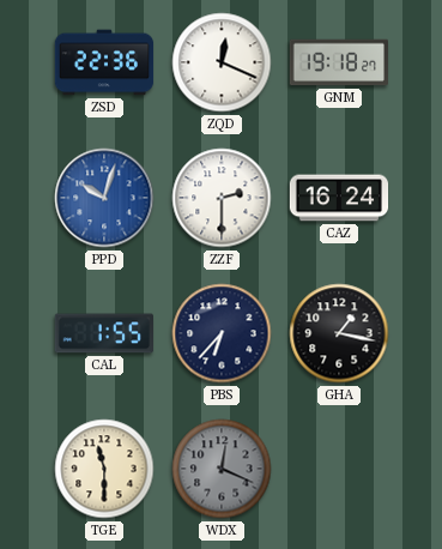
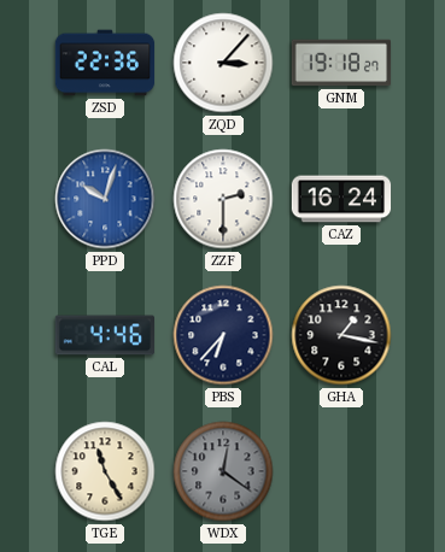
ZQD: 12:19 -> 3:07 (223, 63)
CAL: 1:55 -> 4:46 (104, 335)
TGE: 11:30 -> 11:25 (105, 471)
WDX: 12:19 -> 12:21 (223, 471)
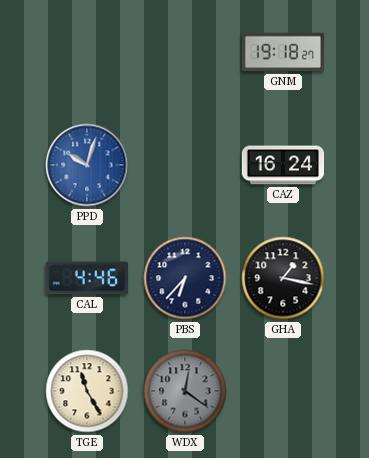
ZSD: 22:36 -> none (105, 63)
ZQD: 3:07 -> none (223, 63)
ZZF: 2:30 -> none (223, 199)
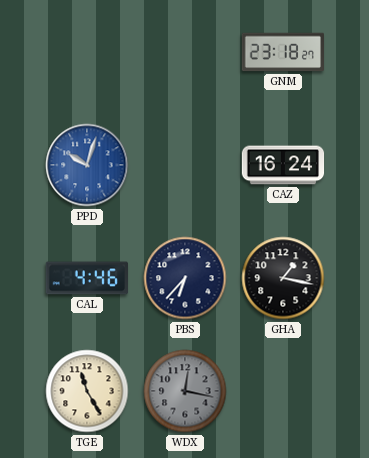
GNM: 19:18 -> 23:18 (282, 52)
WDX: 12:21 -> 12:17 (185, 391)
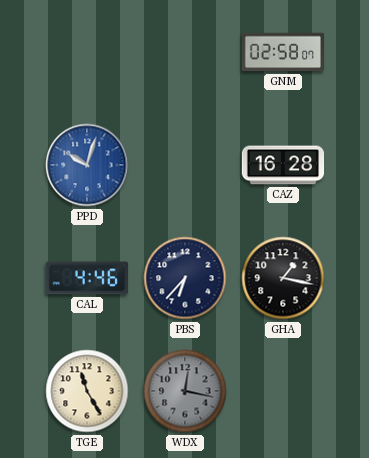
GNM: 23:18 -> 02:58 (282, 52)
CAZ: 16:24 -> 16:28 (283, 165)
